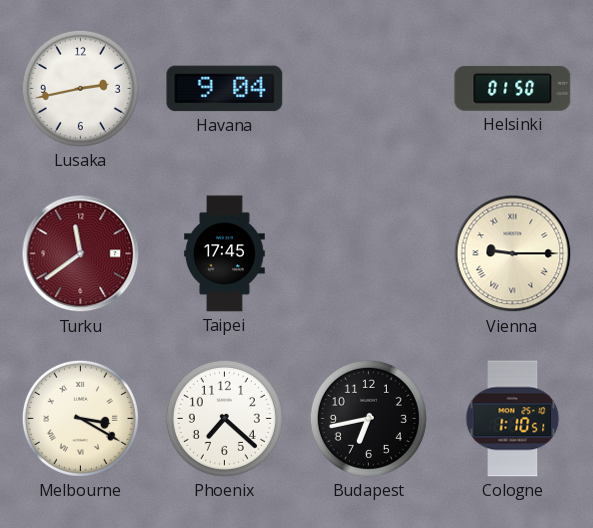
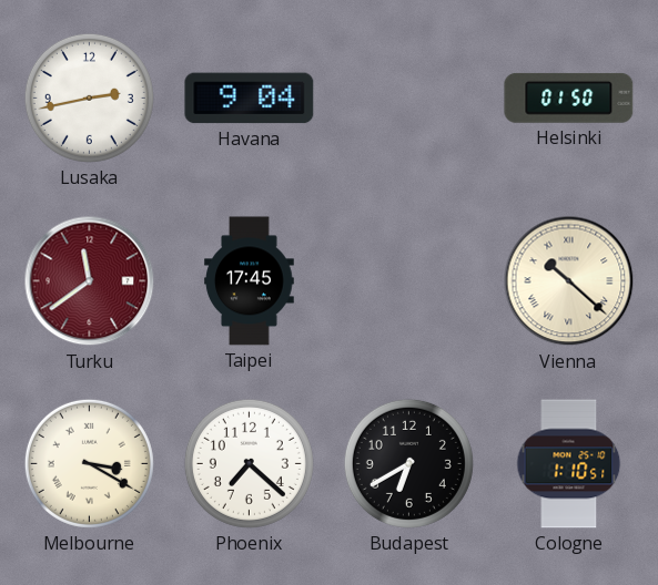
Vienna: 9:15 -> 10:22 (569, 281)
Budapest: 6:43 -> 6:40 (408, 463)
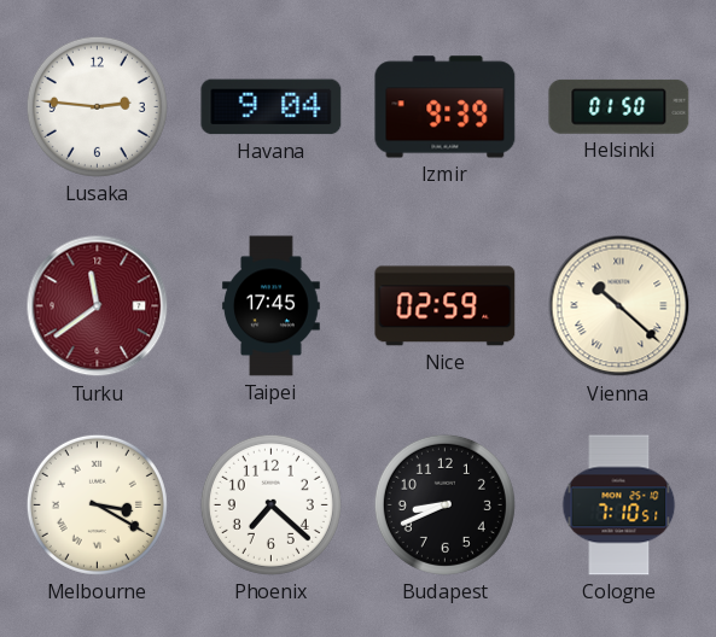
Lusaka: 2:43 -> 2:46 (97, 106)
Izmir: none -> 9:39 (446, 107)
Nice: none -> 02:59 (446, 306)
Budapest: 6:40 -> 8:41 (444, 504)
Cologne: 1:10 -> 7:10 (619, 505)
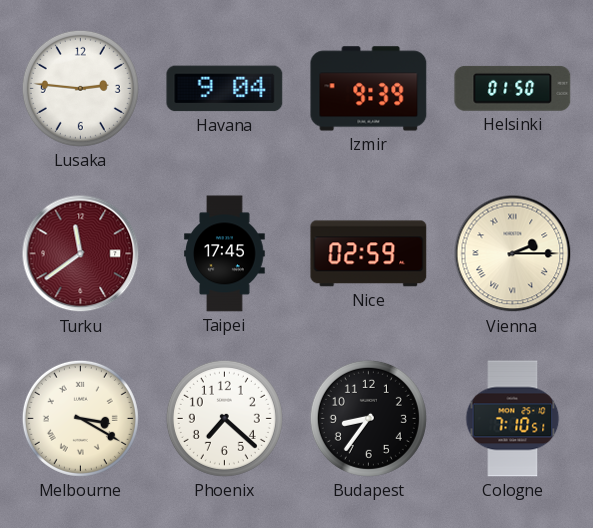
Vienna: 10:22 -> 2:15 (513, 254)
Budapest: 8:41 -> 8:36 (368, 418)
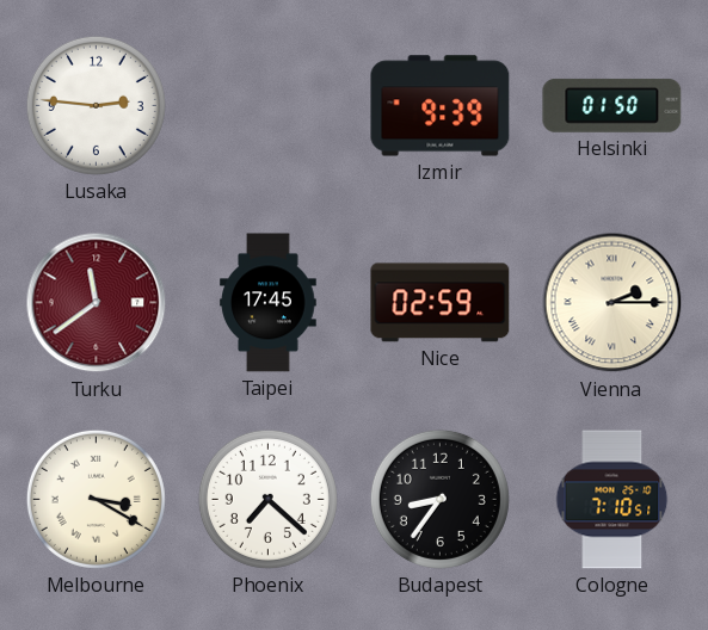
Havana: 9:04 -> none (225, 89)
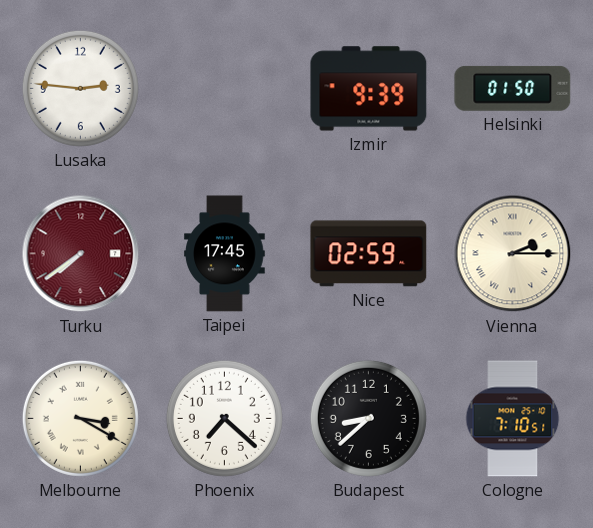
Turku: 11:39 -> 7:39 (81, 254)
Budapest: 8:36 -> 8:38 (368, 418)
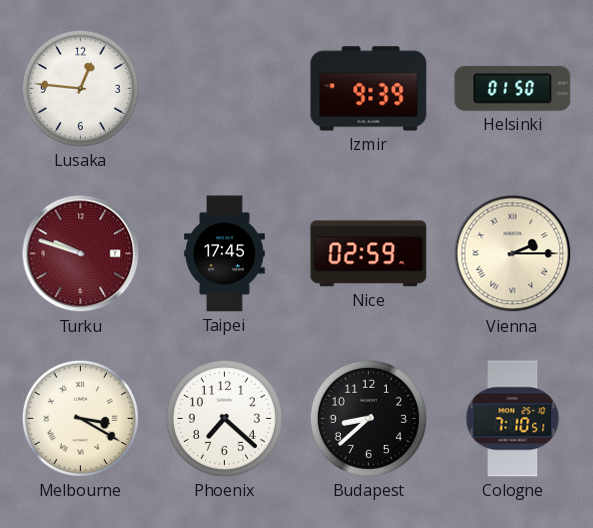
Lusaka: 2:46 -> 12:46 (80, 88)
Turku: 7:39 -> 9:48 (81, 254)
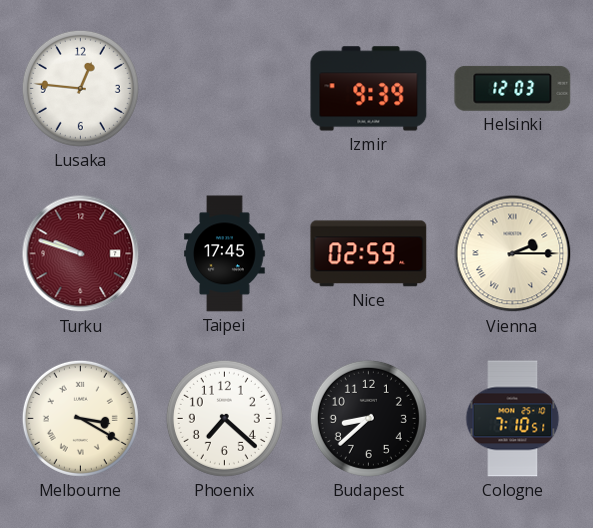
Helsinki: 01:50 -> 12:03 (513, 88)
